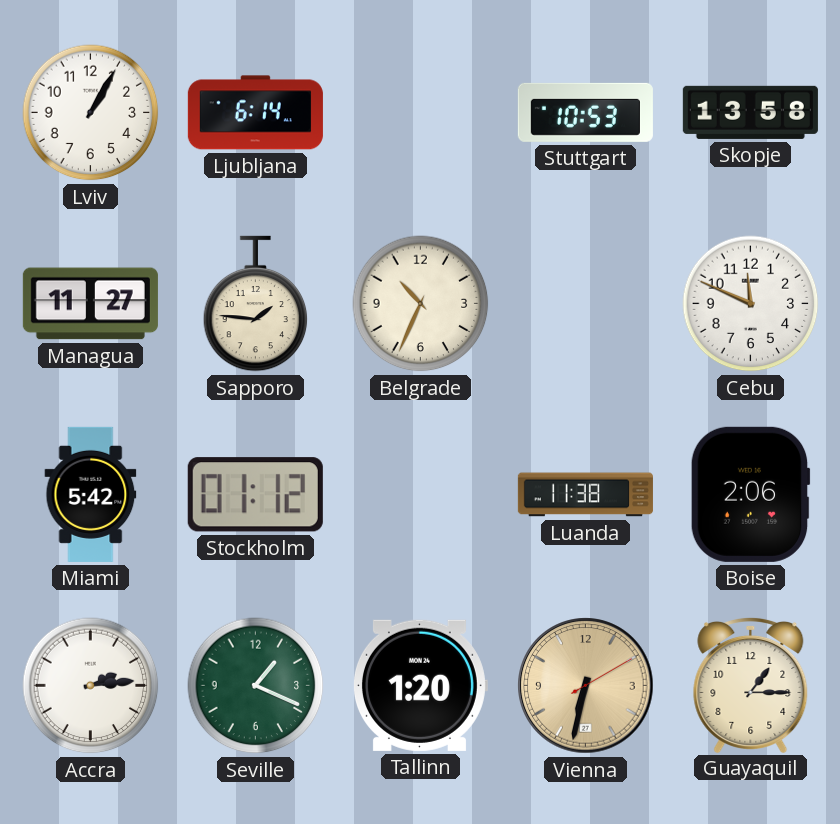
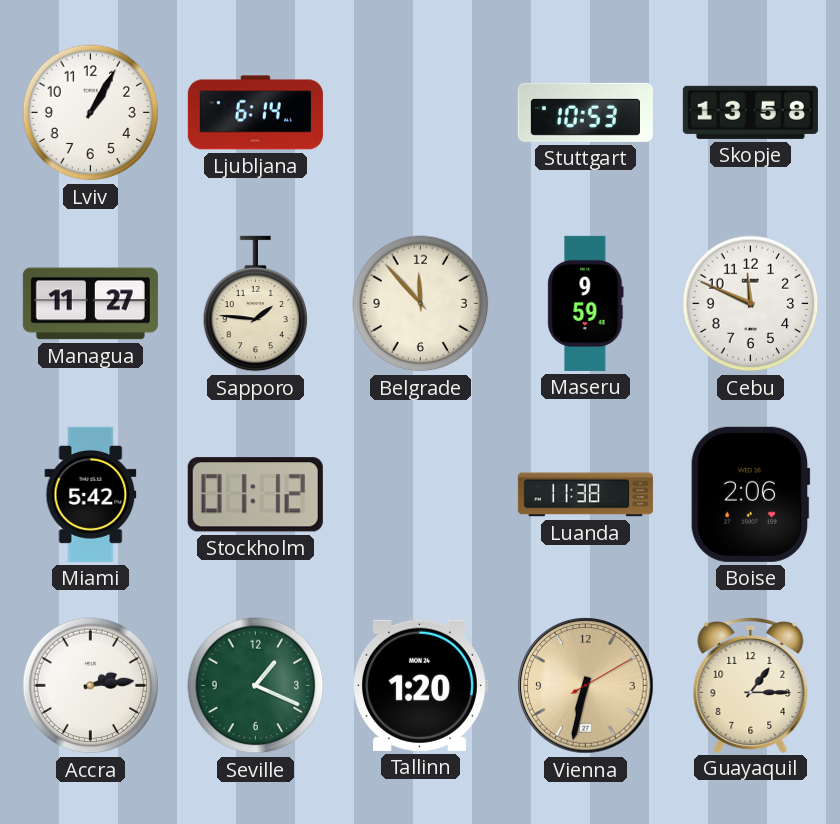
Belgrade: 10:34 -> 11:53 (421, 304)
Maseru: none -> 9:59 (586, 303)
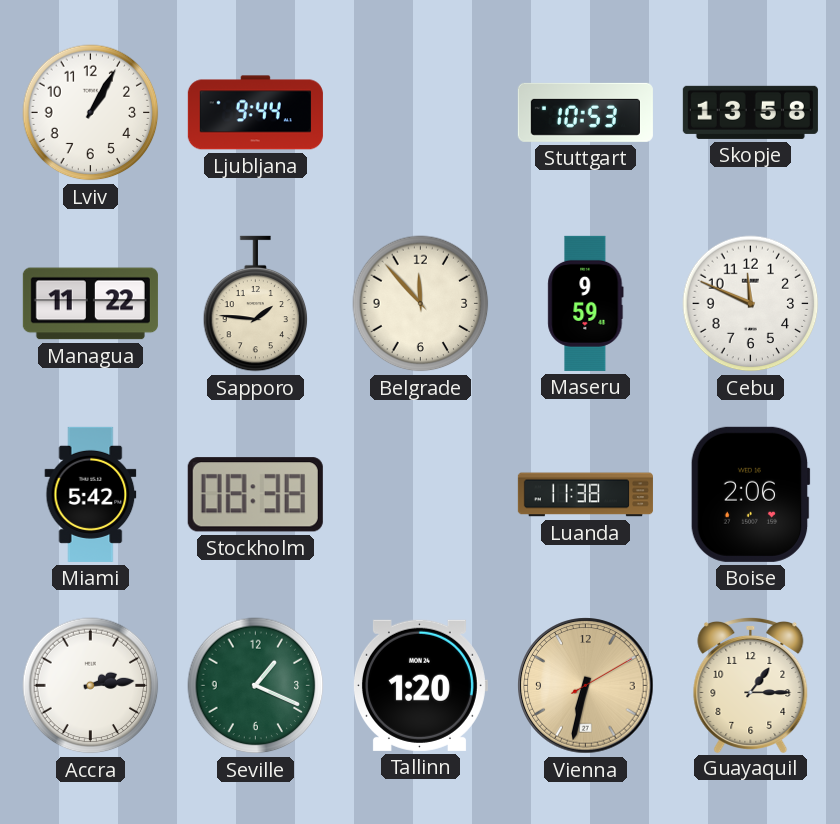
Ljubljana: 6:14 -> 9:44 (255, 113)
Managua: 11:27 -> 11:22 (90, 304)
Stockholm: 01:12 -> 08:38 (255, 495)
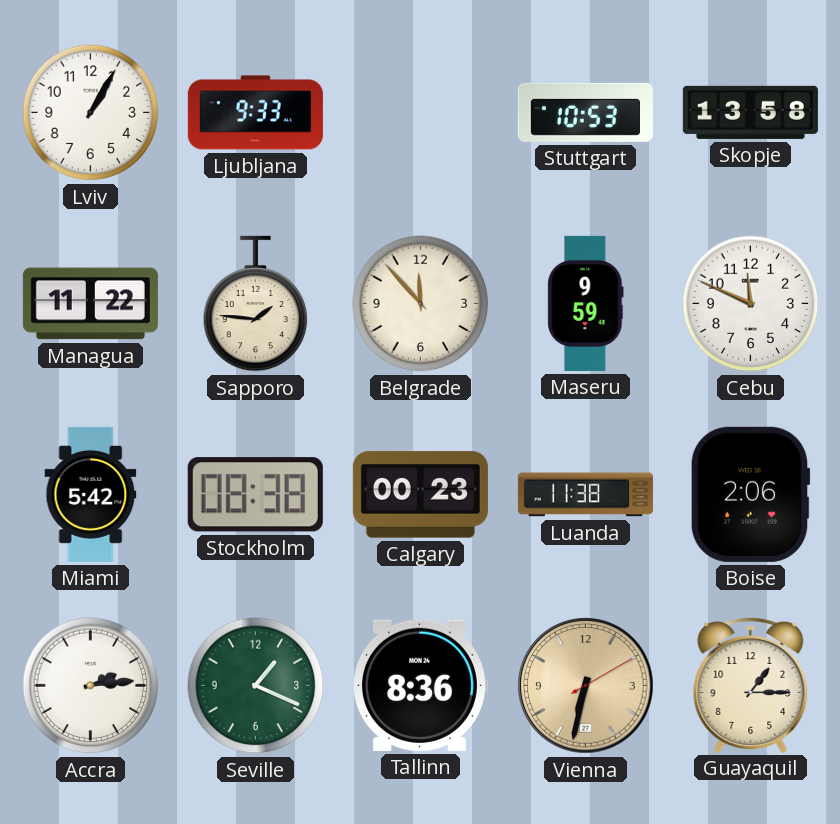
Ljubljana: 9:44 -> 9:33 (255, 113)
Calgary: none -> 00:23 (420, 495)
Tallinn: 1:20 -> 8:36 (420, 685)
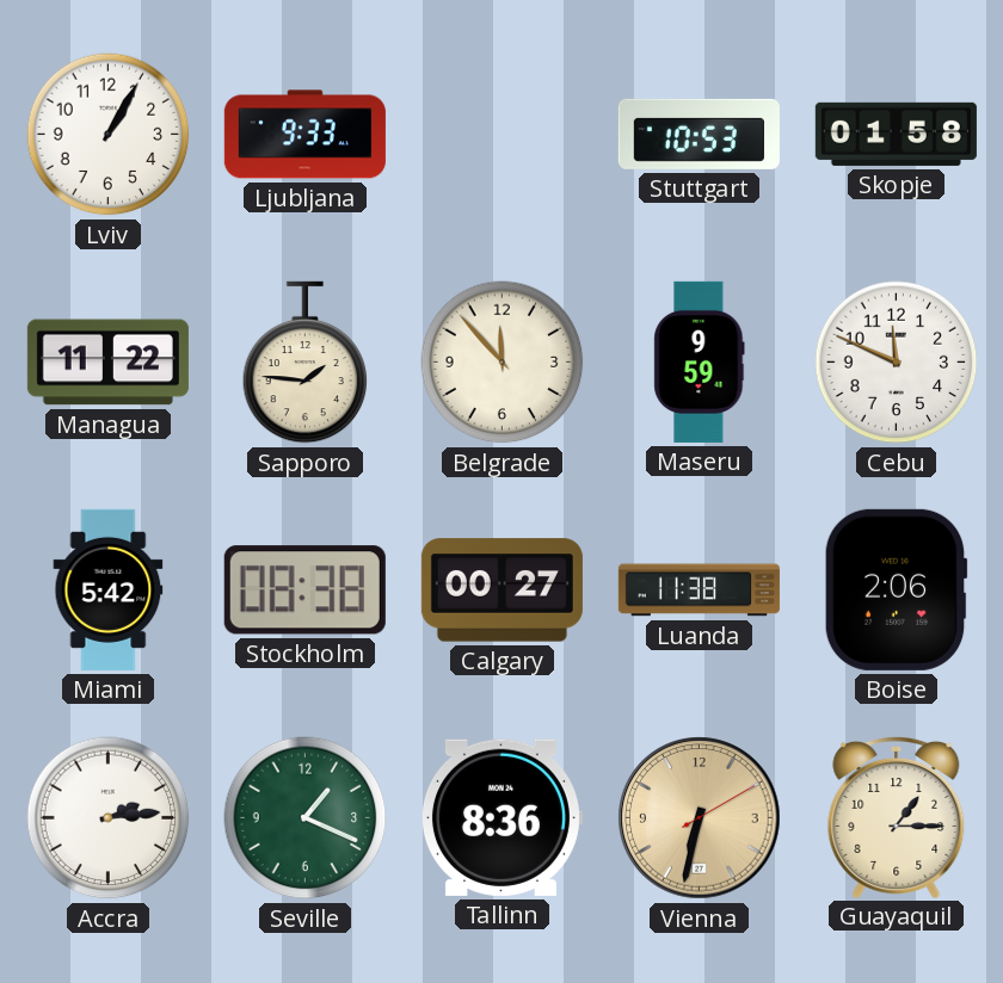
Skopje: 13:58 -> 01:58 (896, 134)
Calgary: 00:23 -> 00:27 (501, 591)
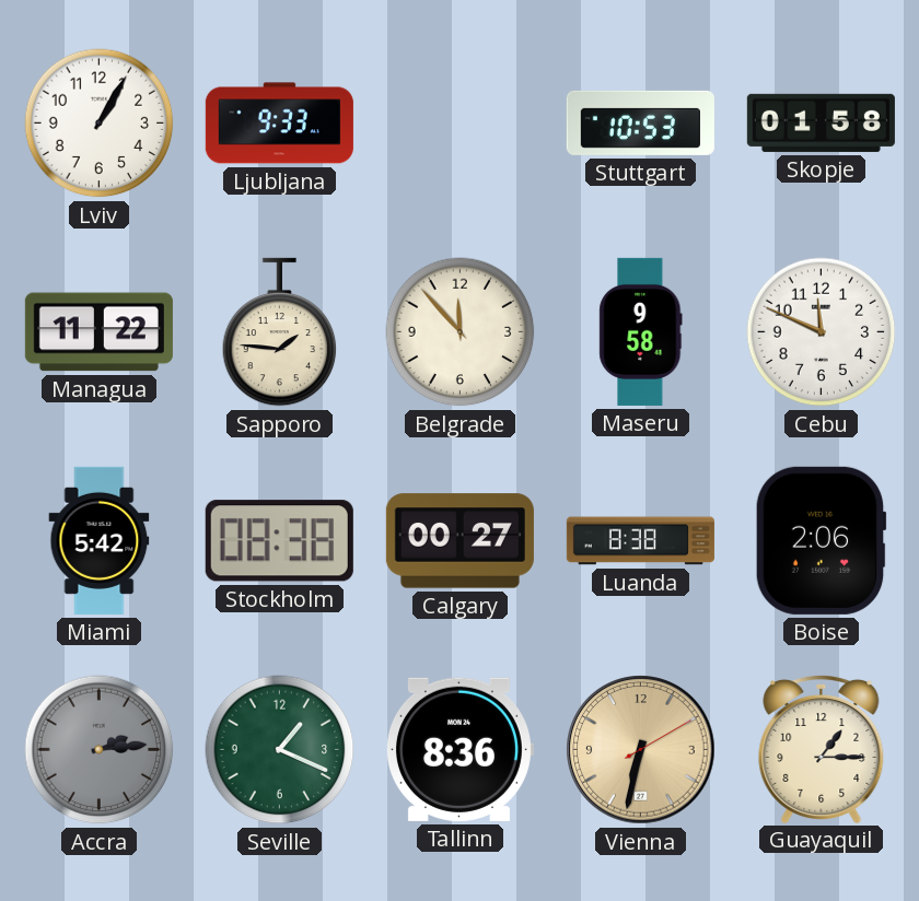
Maseru: 9:59 -> 9:58 (641, 331)
Luanda: 11:38 -> 8:38 (640, 541)
Accra dial: white -> grey (100, 750)
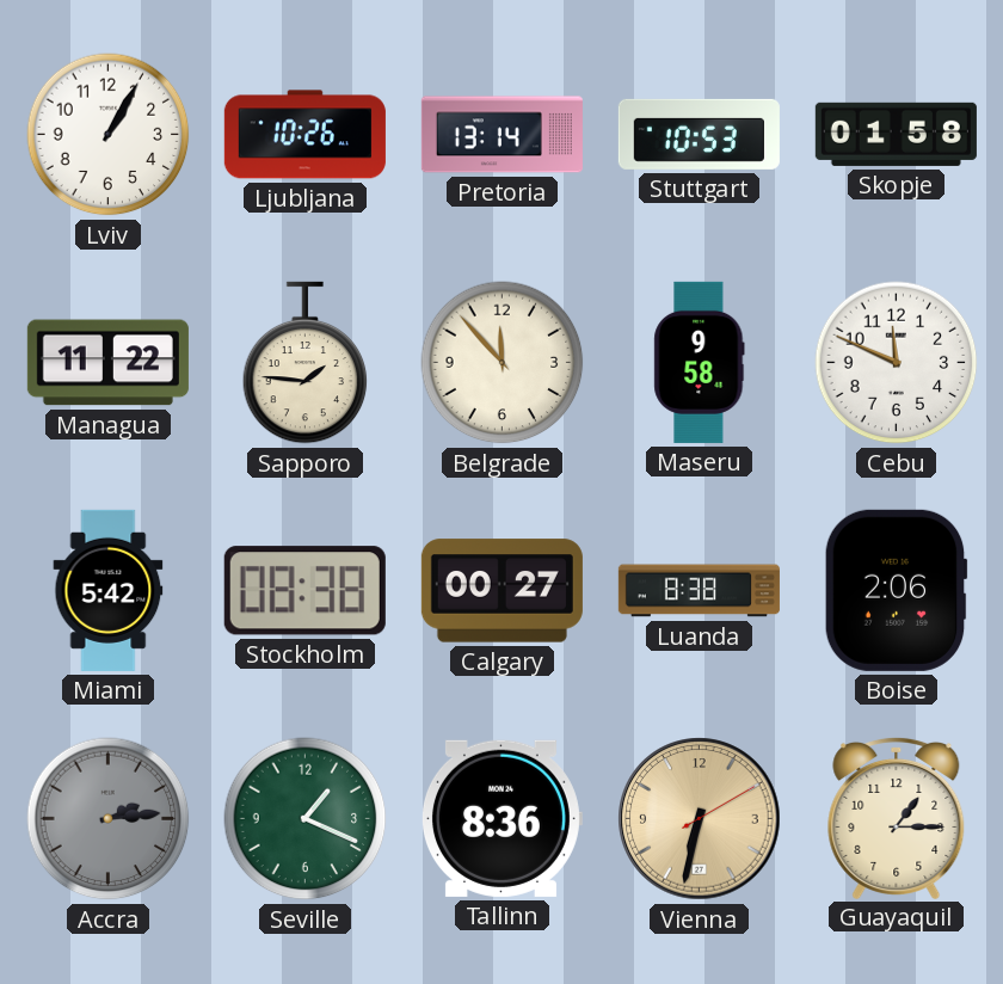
Ljubljana: 9:33 -> 10:26 (304, 135)
Pretoria: none -> 13:14 (501, 135)
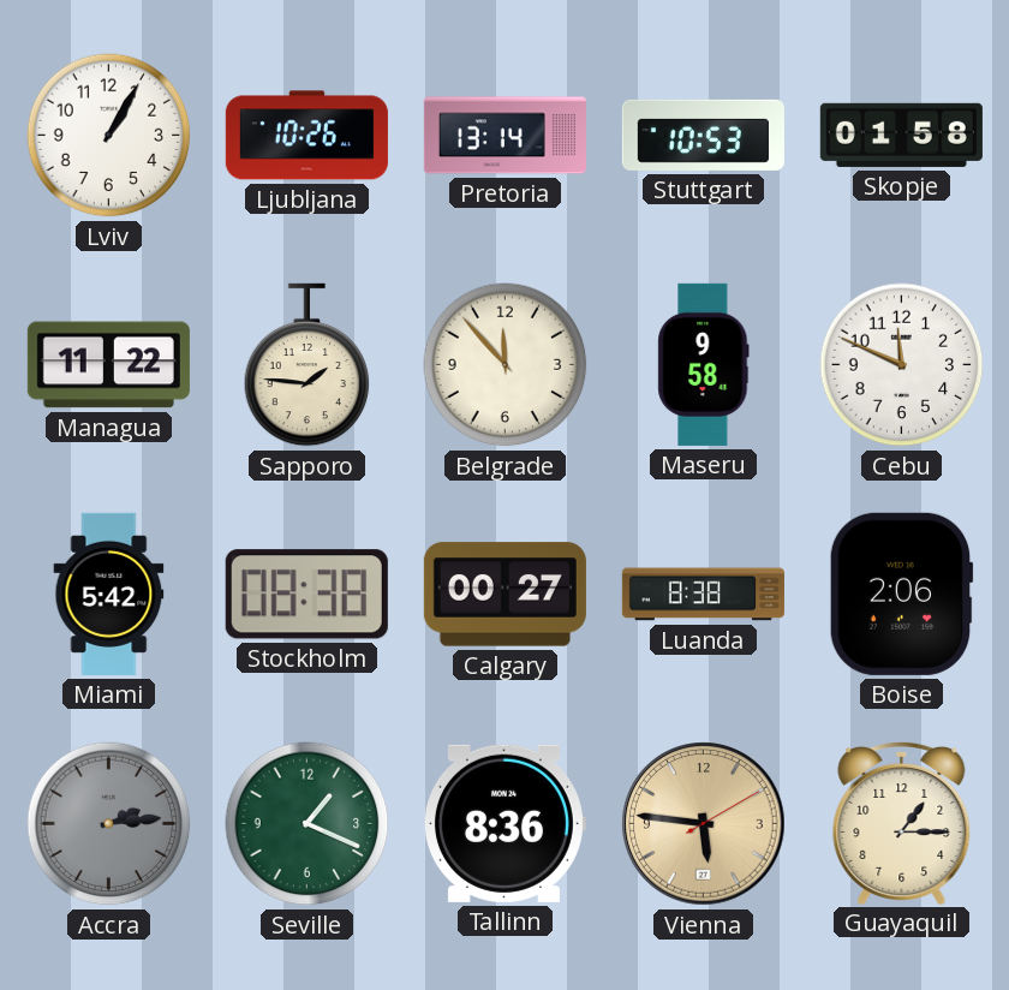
Vienna: 6:32 -> 5:46 (704, 824)
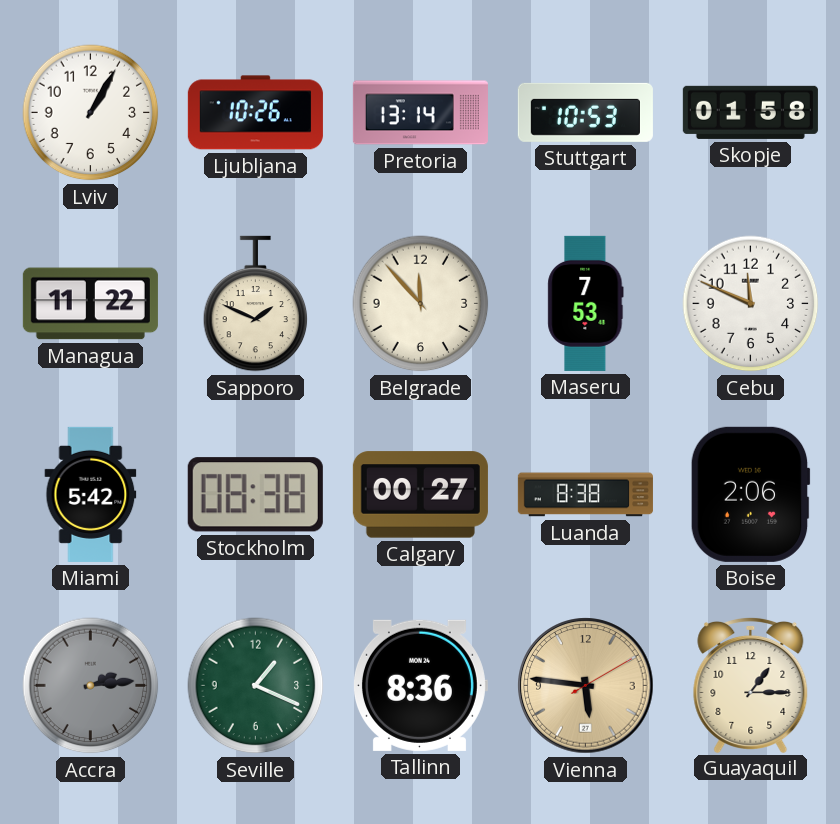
Sapporo: 1:46 -> 1:49 (256, 304)
Maseru: 9:58 -> 7:53 (586, 303)
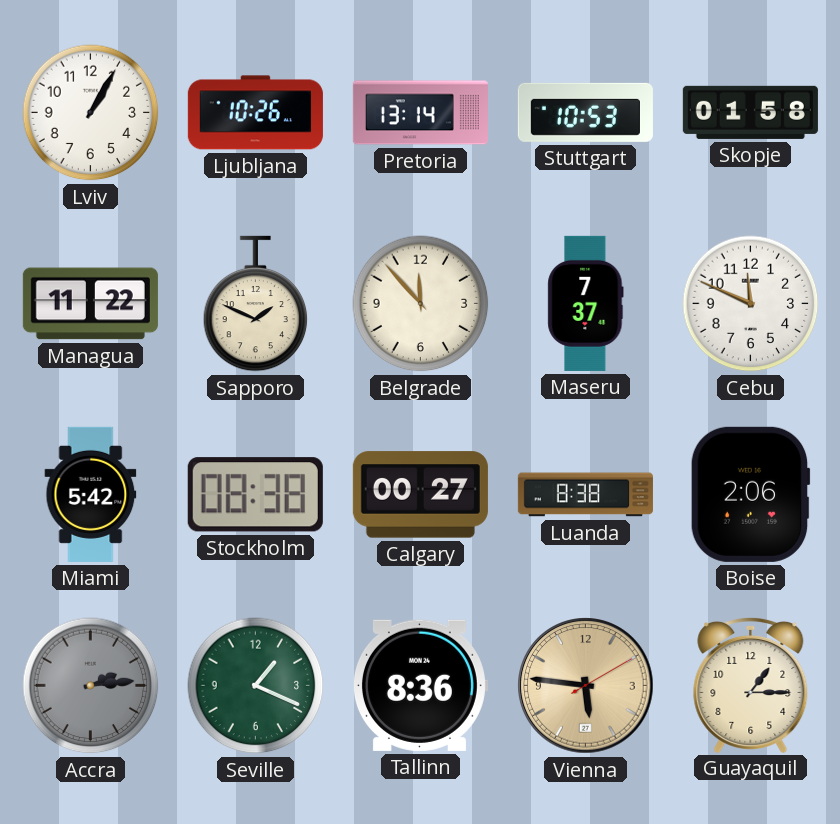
Maseru: 7:53 -> 7:37 (586, 303)
